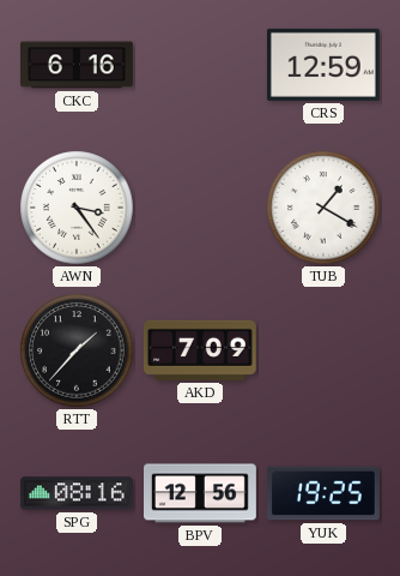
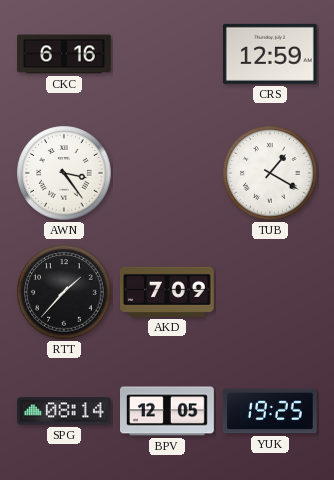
SPG: 08:16 -> 08:14 (65, 411)
BPV: 12:56 -> 12:05 (168, 411)
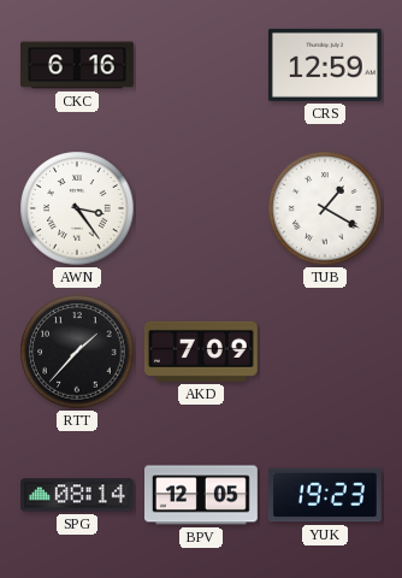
YUK: 19:25 -> 19:23 (325, 495)
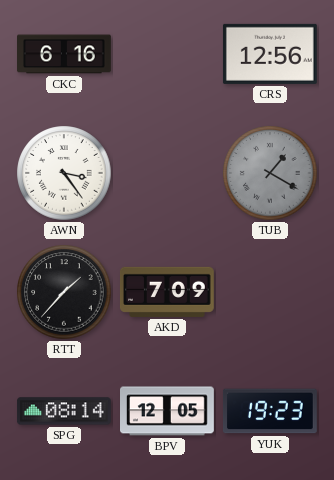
CRS: 12:59 -> 12:56 (270, 54)
TUB dial: white -> grey (270, 173)
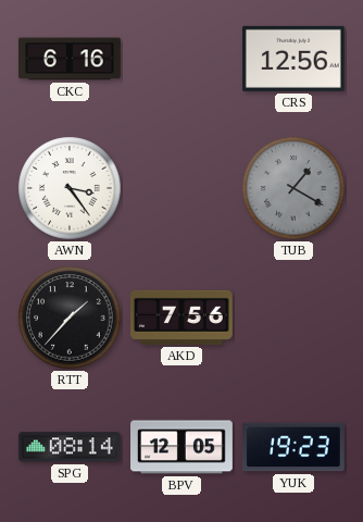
AKD: 7:09 -> 7:56 (181, 318)
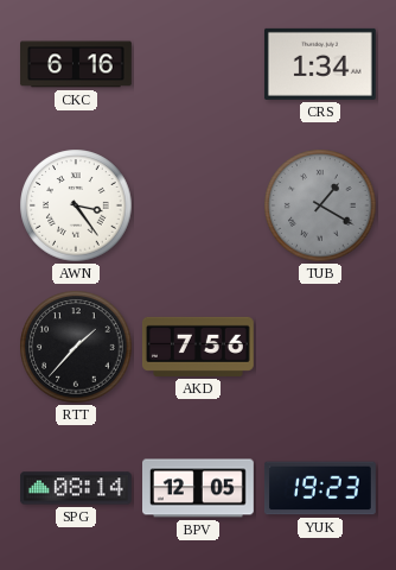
CRS: 12:56 -> 1:34 (320, 64)
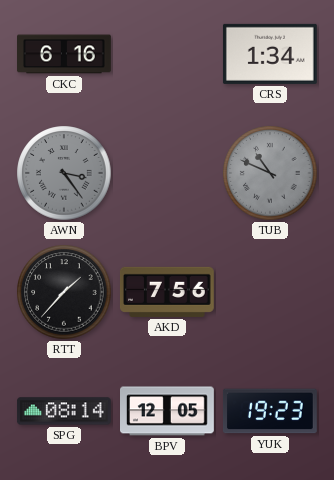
AWN dial: white -> grey (64, 173)
TUB: 1:20 -> 10:49 (270, 173)
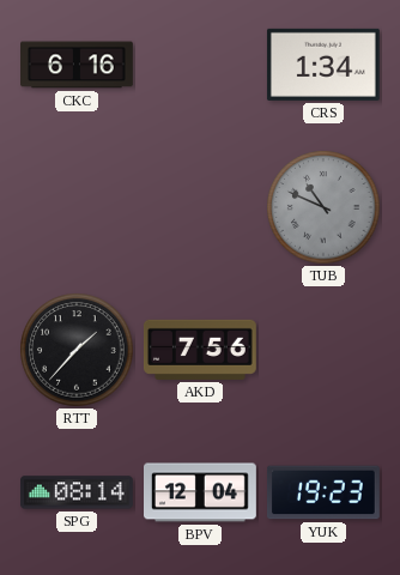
AWN: 3:24 -> none (64, 173)
BPV: 12:05 -> 12:04 (201, 492)
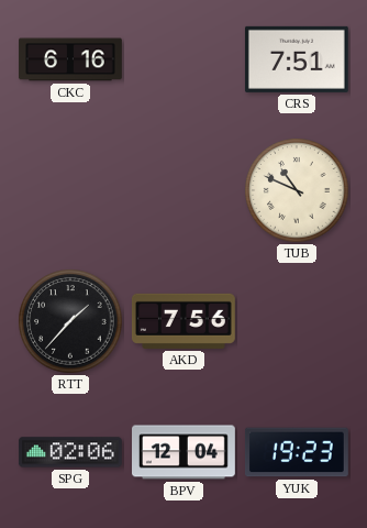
CRS: 1:34 -> 7:51 (297, 59)
TUB dial: grey -> cream (297, 190)
SPG: 08:14 -> 02:06 (71, 452)
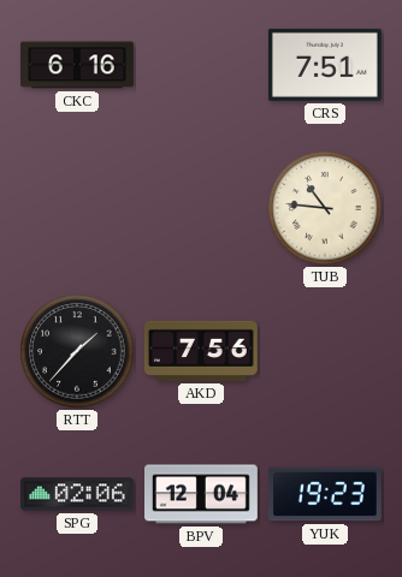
TUB: 10:49 -> 10:46 (325, 208)
